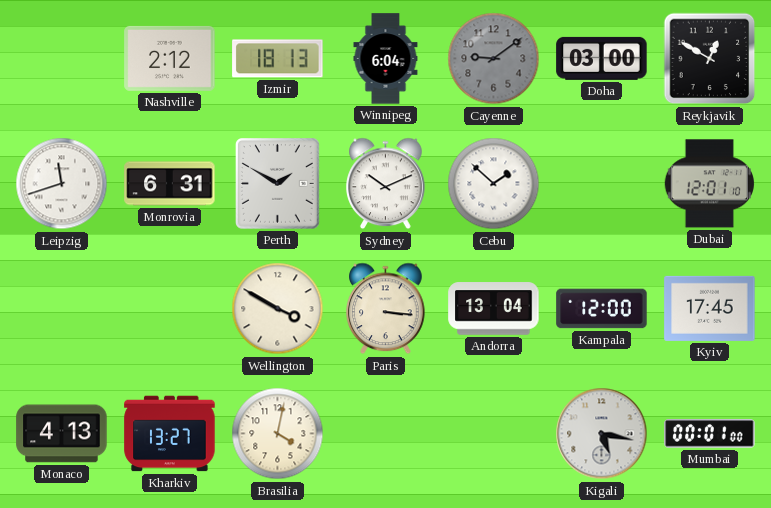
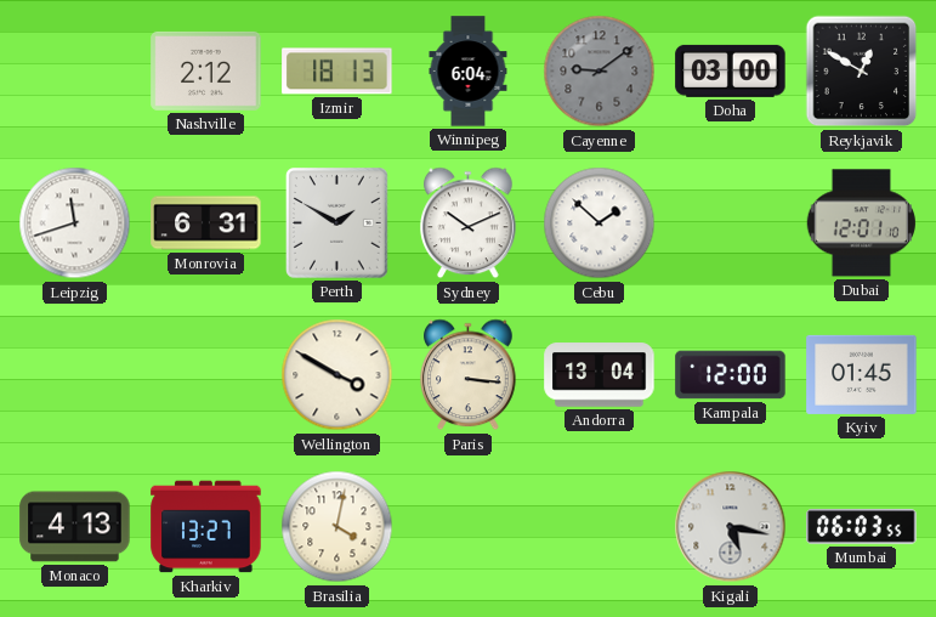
Kyiv: 17:45 -> 01:45 (862, 374)
Mumbai: 00:01 -> 06:03 (862, 527)
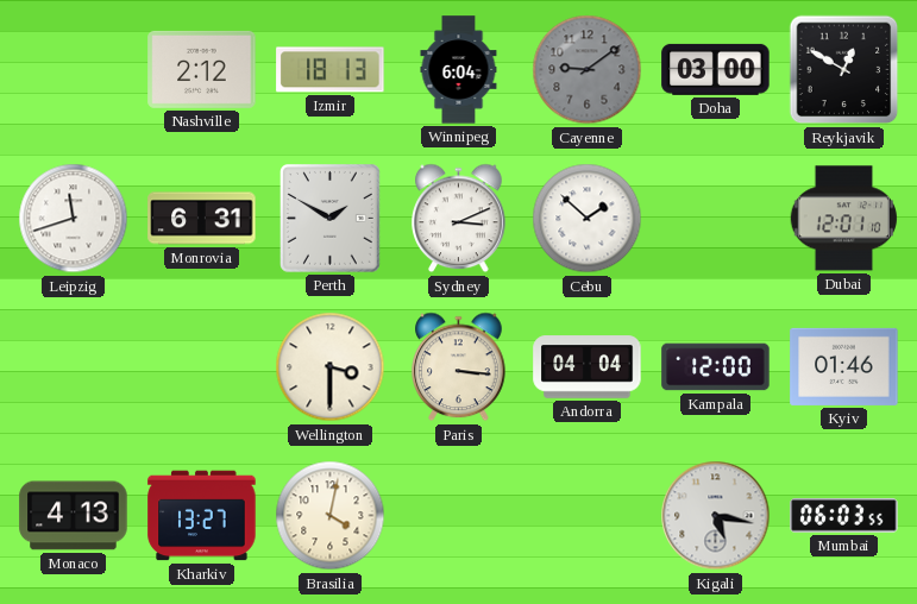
Sydney: 10:11 -> 3:11 (459, 219)
Wellington: 3:50 -> 3:30 (331, 367)
Andorra: 13:04 -> 04:04 (588, 367)
Kyiv: 01:45 -> 01:46 (844, 366)
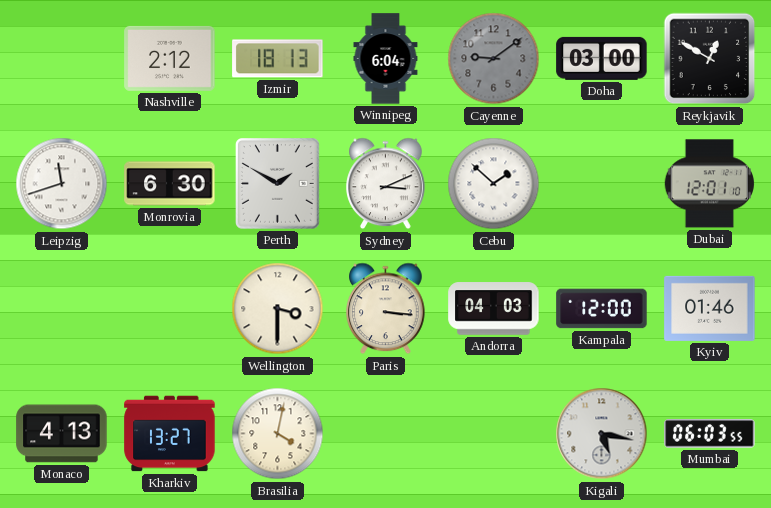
Monrovia: 6:31 -> 6:30 (170, 184)
Andorra: 04:04 -> 04:03 (494, 309)
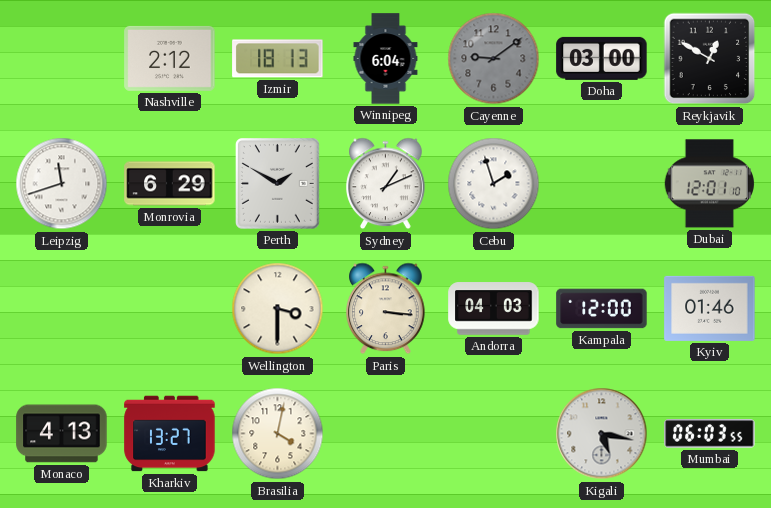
Monrovia: 6:30 -> 6:29 (170, 184)
Sydney: 3:11 -> 1:11 (386, 184)
Cebu: 1:52 -> 1:57 (494, 184)
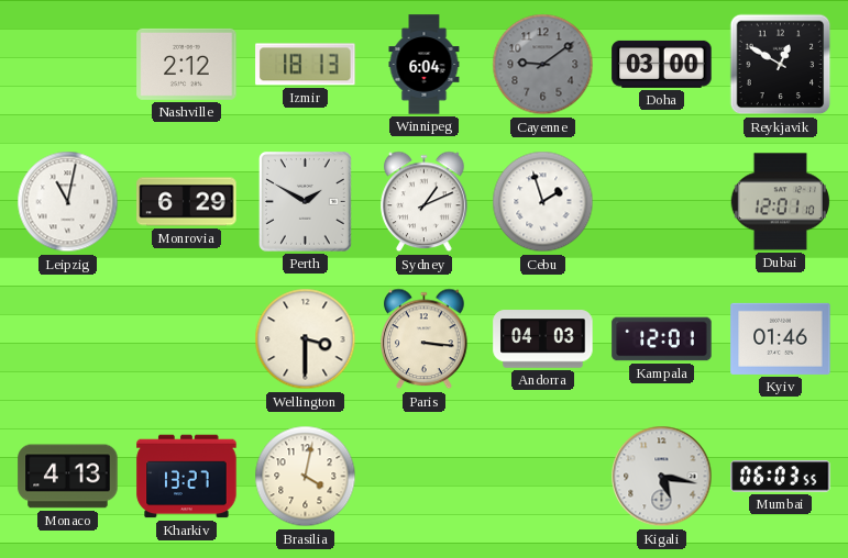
Leipzig: 11:42 -> 11:02 (68, 202)
Kampala: 12:00 -> 12:01 (662, 339)
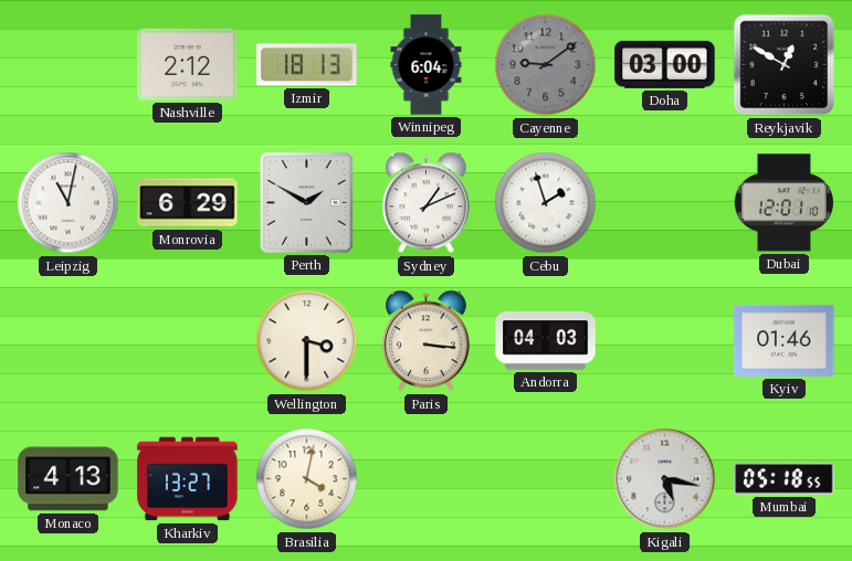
Kampala: 12:01 -> none (662, 339)
Mumbai: 06:03 -> 05:18 (785, 479)
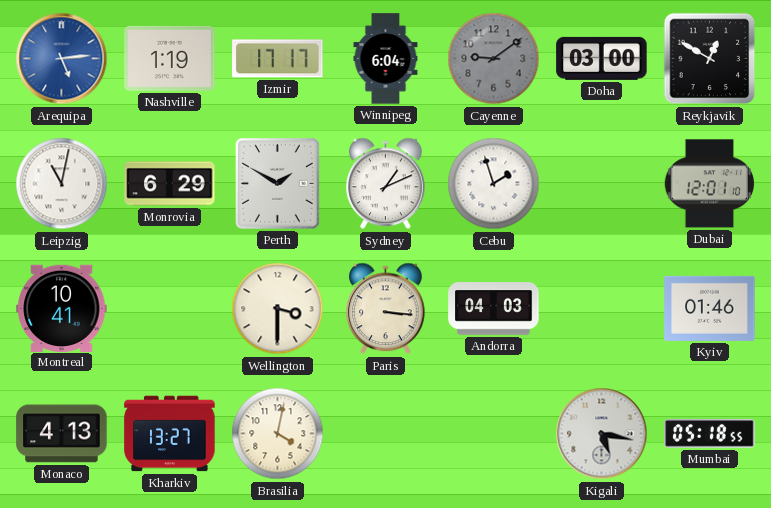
Arequipa: none -> 5:14 (62, 59)
Nashville: 2:12 -> 1:19 (170, 58)
Izmir: 18:13 -> 17:17 (278, 59)
Montreal: none -> 10:41 (62, 308)
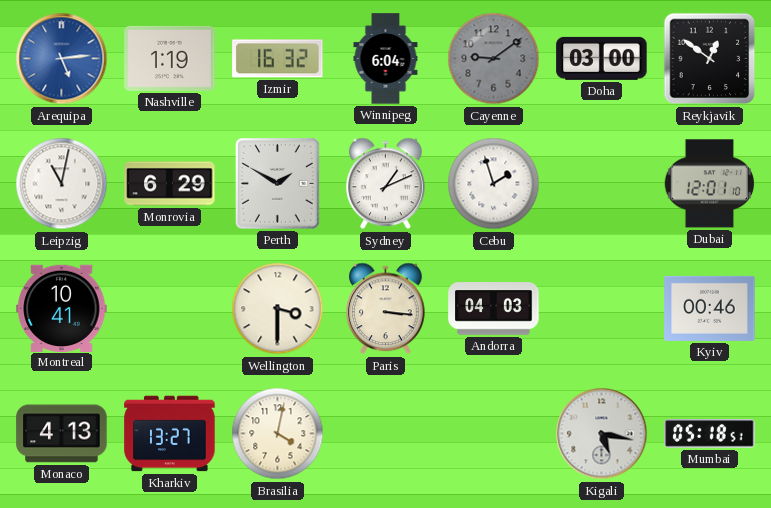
Izmir: 17:17 -> 16:32 (278, 59)
Reykjavik: 12:50 -> 12:51 (710, 59)
Kyiv: 01:46 -> 00:46 (710, 308)
Mumbai: 05:18:55 -> 05:18:51 (710, 434)
